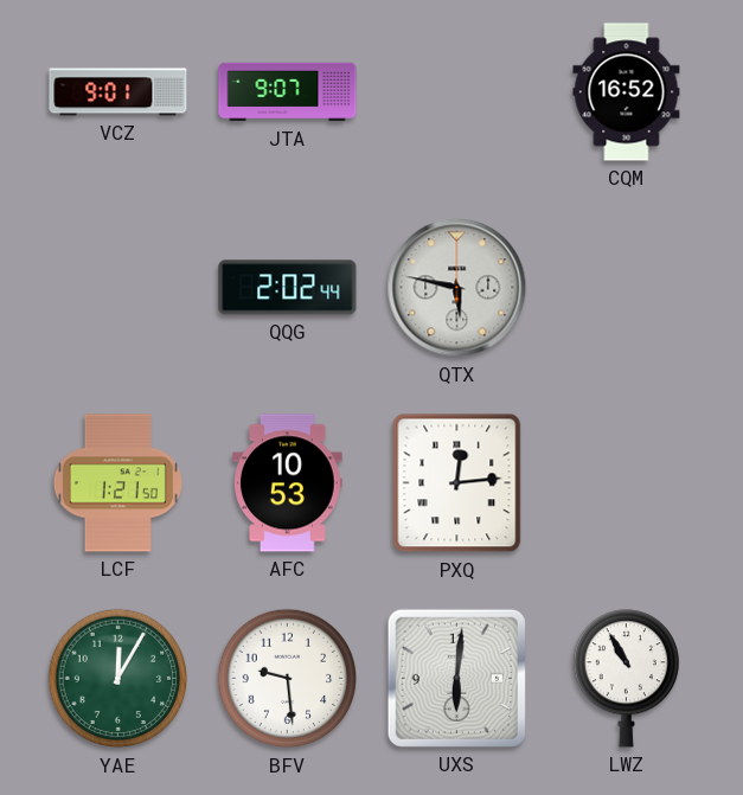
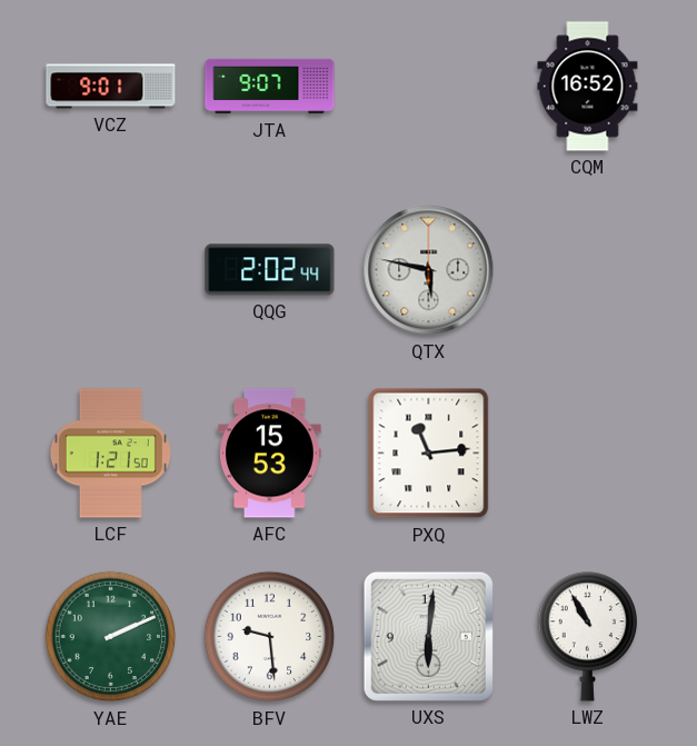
AFC: 10:53 -> 15:53 (270, 454)
PXQ: 12:14 -> 11:14 (429, 454)
YAE: 12:05 -> 2:11 (111, 637)
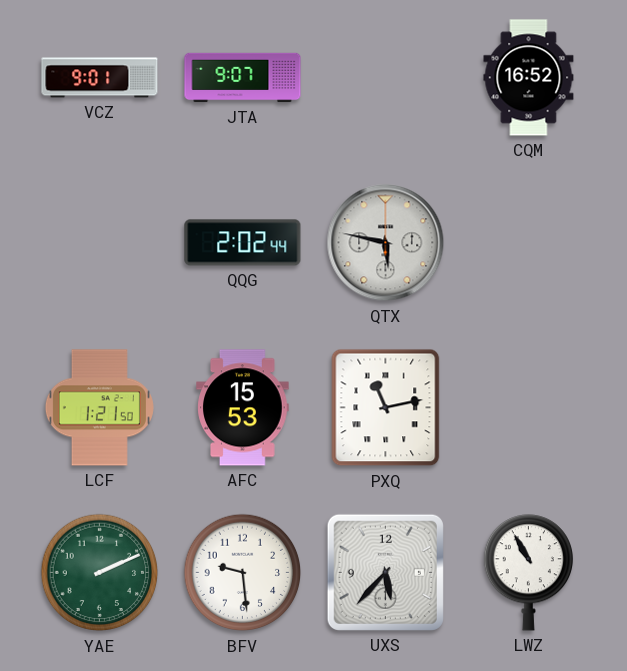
PXQ: 11:14 -> 11:13 (386, 408)
UXS: 6:01 -> 5:37 (385, 572)
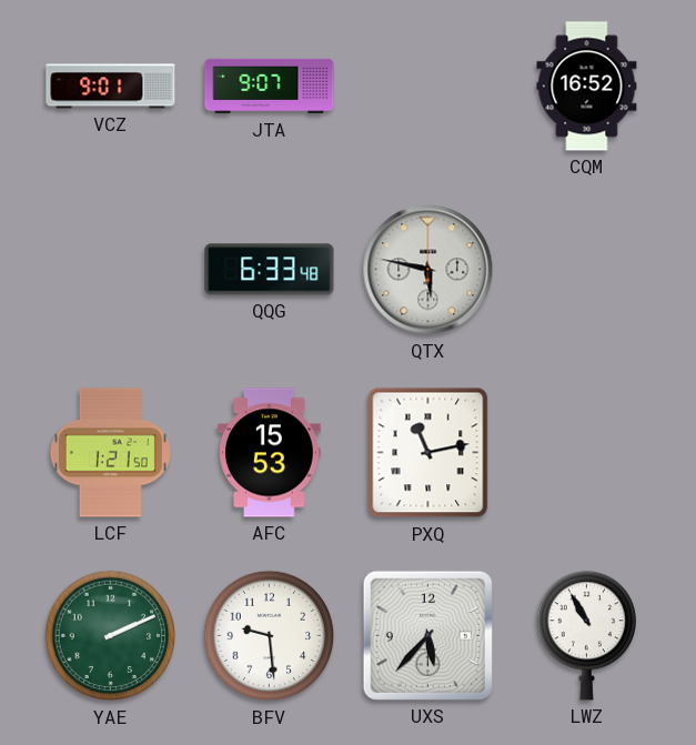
QQG: 2:02 -> 6:33 (270, 270)
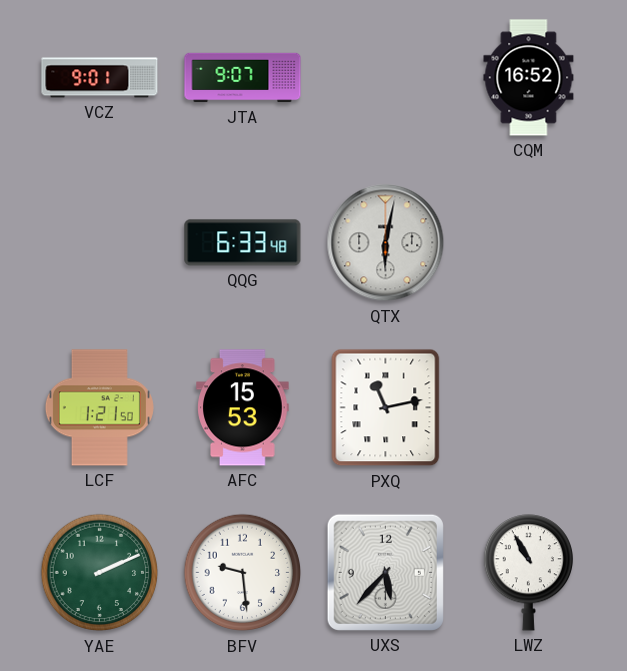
QTX: 5:47 -> 6:02 (386, 243)
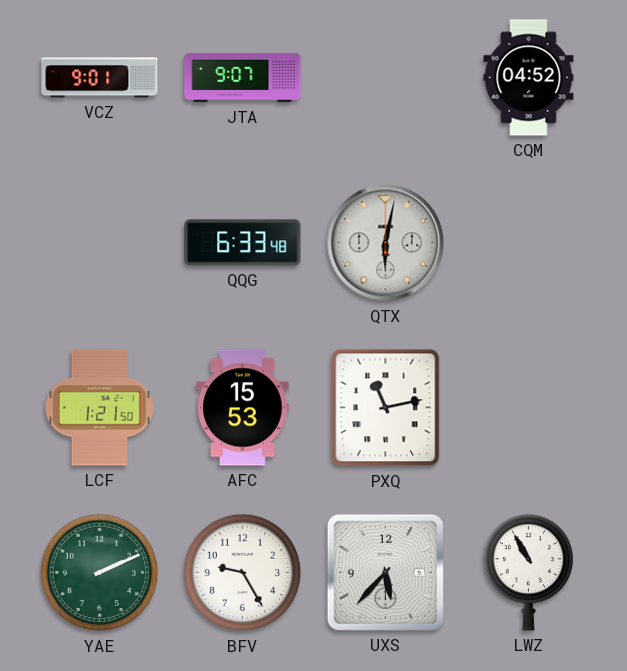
CQM: 16:52 -> 04:52 (529, 78)
BFV: 9:29 -> 9:25 (243, 573)
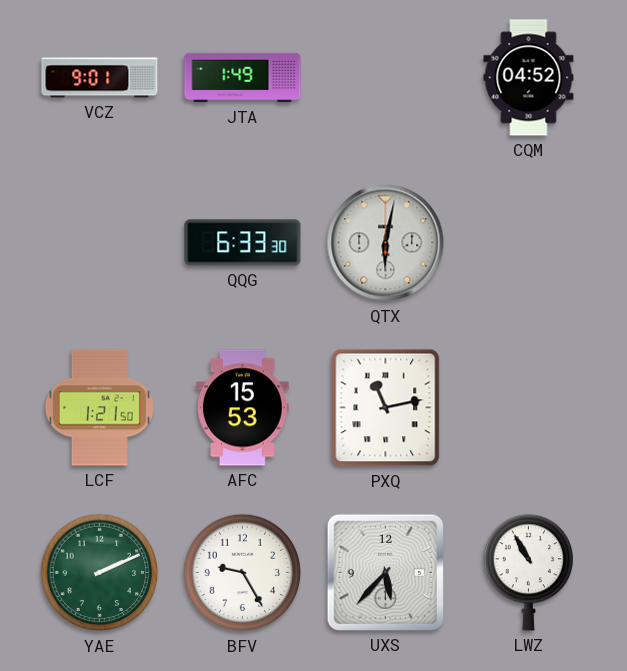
JTA: 9:07 -> 1:49 (243, 78)
QQG: 6:33:48 -> 6:33:30 (243, 243)
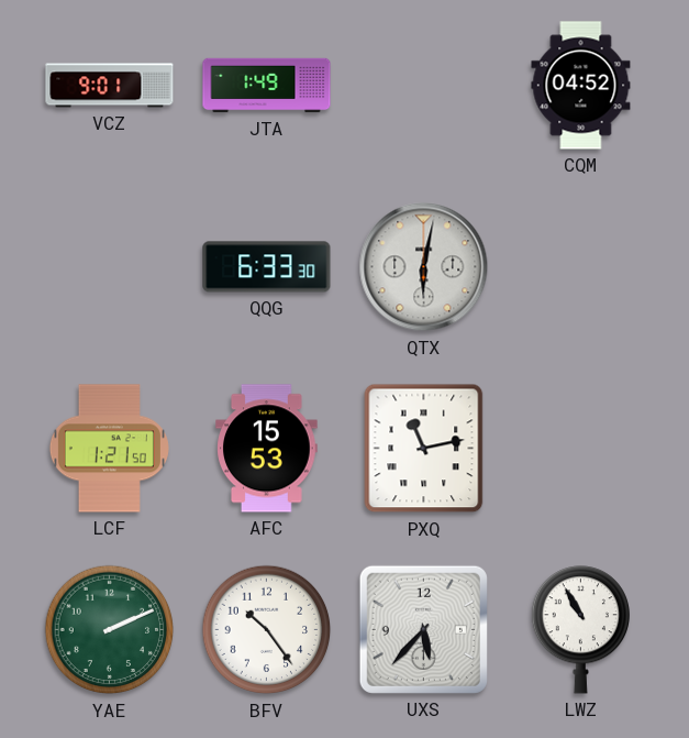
BFV: 9:25 -> 10:24 (267, 630)
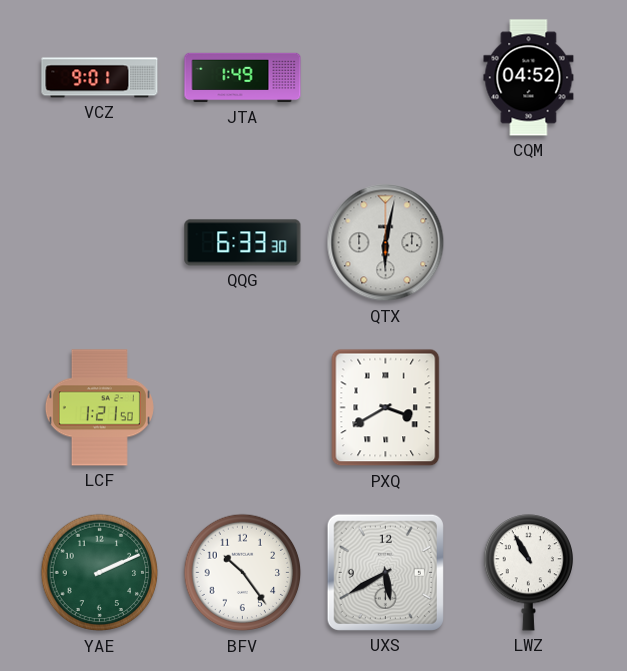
AFC: 15:53 -> none (267, 449)
PXQ: 11:13 -> 3:40 (386, 408)
UXS: 5:37 -> 5:40 (385, 572)
